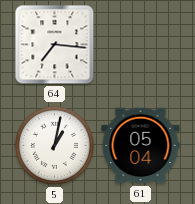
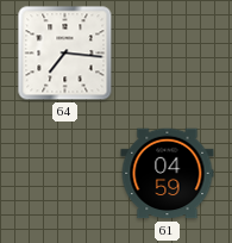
5: 1:02 -> none (54, 145)
61: 05:04 -> 04:59 (168, 174)
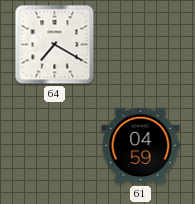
64: 7:16 -> 7:20 (55, 45)
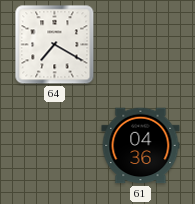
61: 04:59 -> 04:36 (141, 146)
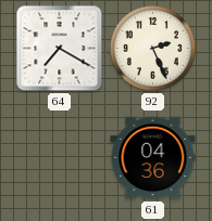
92: none -> 2:26 (152, 48)
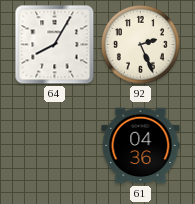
64: 7:20 -> 8:05 (55, 45)
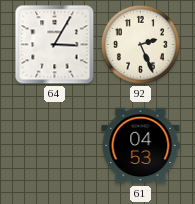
64: 8:05 -> 3:05 (55, 45)
61: 04:36 -> 04:53 (141, 146)
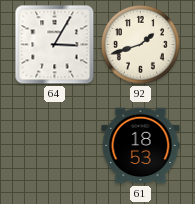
92: 2:26 -> 1:42 (140, 44)
61: 04:53 -> 18:53 (141, 146)
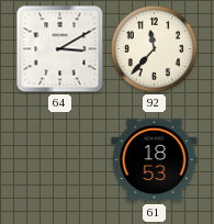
64: 3:05 -> 3:10 (60, 49)
92: 1:42 -> 11:37 (154, 48)
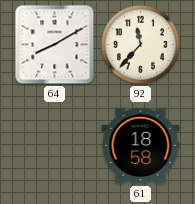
64: 3:10 -> 8:10 (55, 45)
61: 18:53 -> 18:58 (141, 146)
